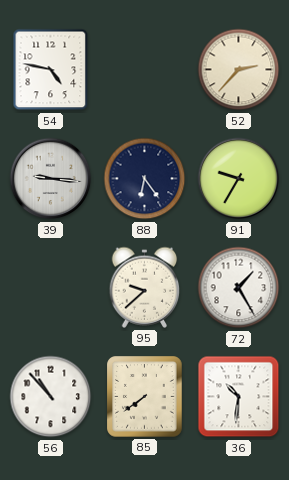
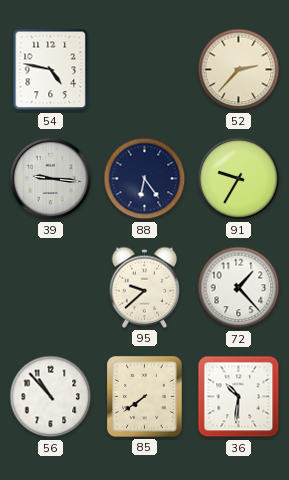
72: 1:25 -> 1:23 (239, 288)
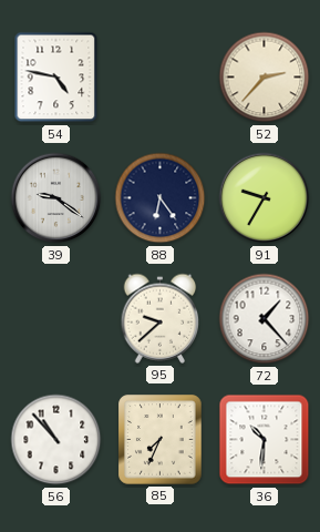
39: 9:16 -> 9:21 (56, 198)
85: 7:39 -> 7:34 (161, 440)
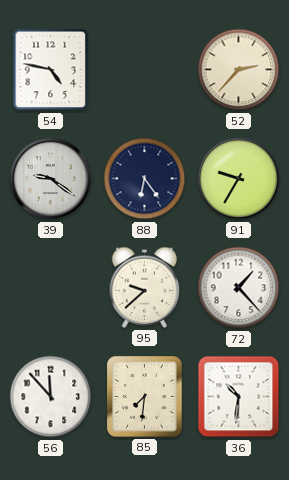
56: 10:53 -> 11:53 (51, 397)
85: 7:34 -> 7:31 (145, 397)
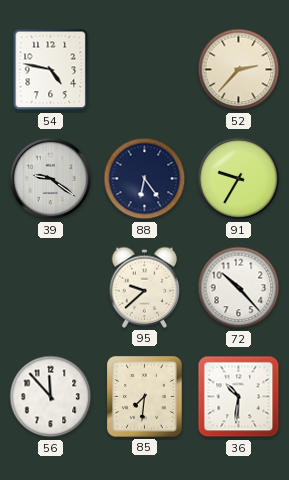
72: 1:23 -> 10:23 (239, 288)
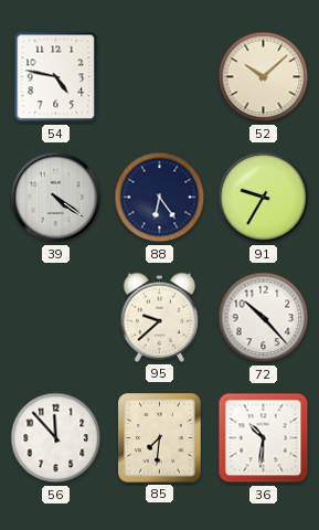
52: 2:37 -> 10:08 (264, 77)
39: 9:21 -> 4:21 (56, 198)
